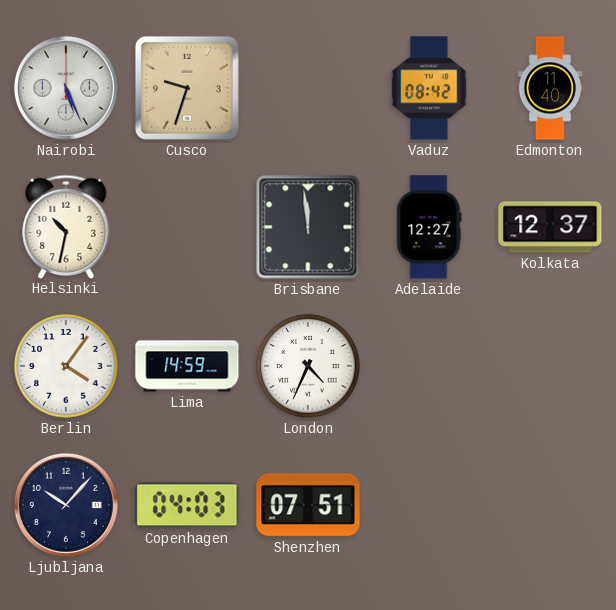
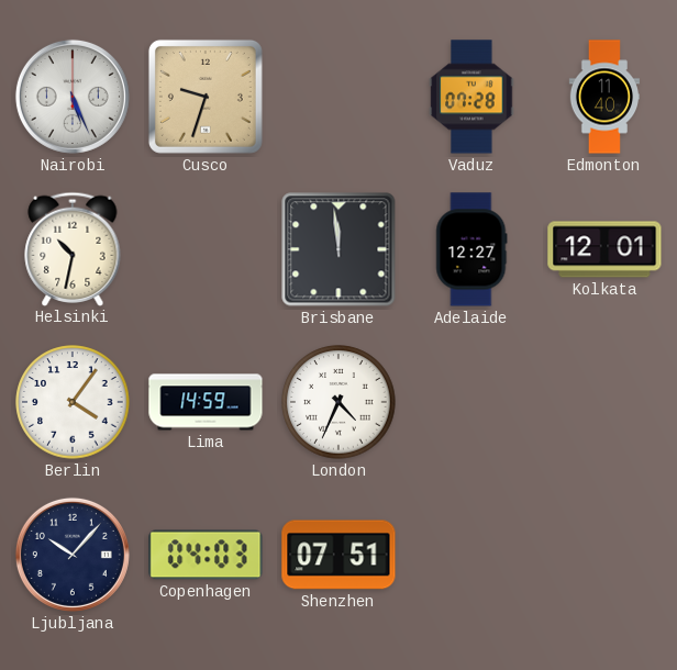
Vaduz: 08:42 -> 07:28 (471, 97)
Kolkata: 12:37 -> 12:01 (604, 249)
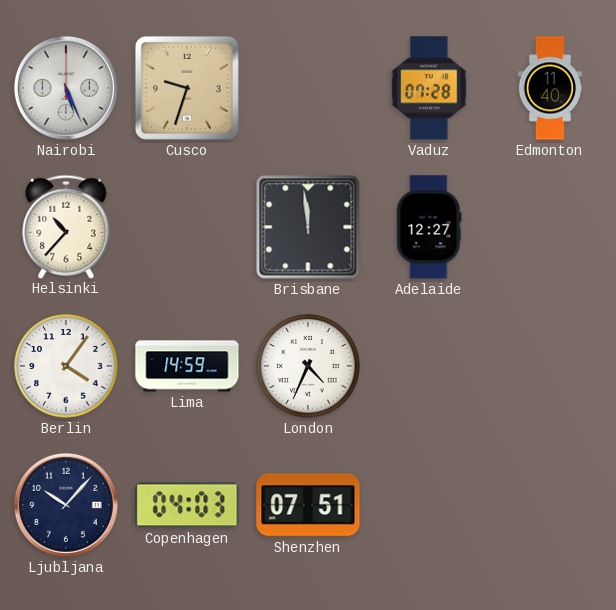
Helsinki: 10:32 -> 10:37 (66, 226)
Kolkata: 12:01 -> none (604, 249)
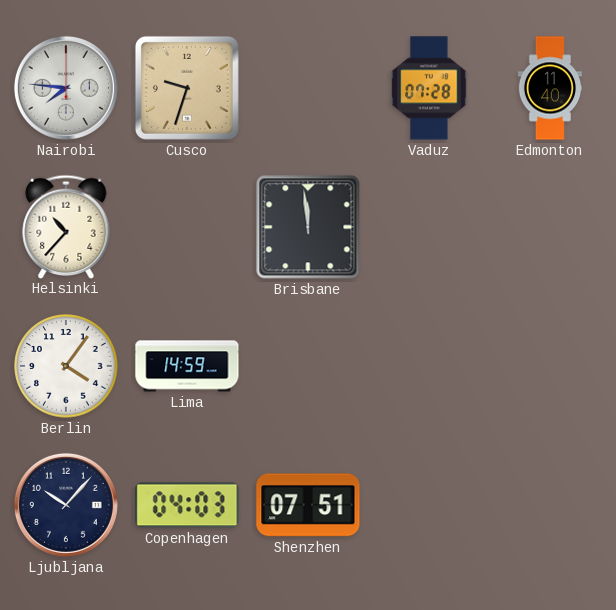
Nairobi: 5:26 -> 7:46 (66, 88)
Adelaide: 12:27 -> none (429, 227)
London: 4:34 -> none (308, 366)
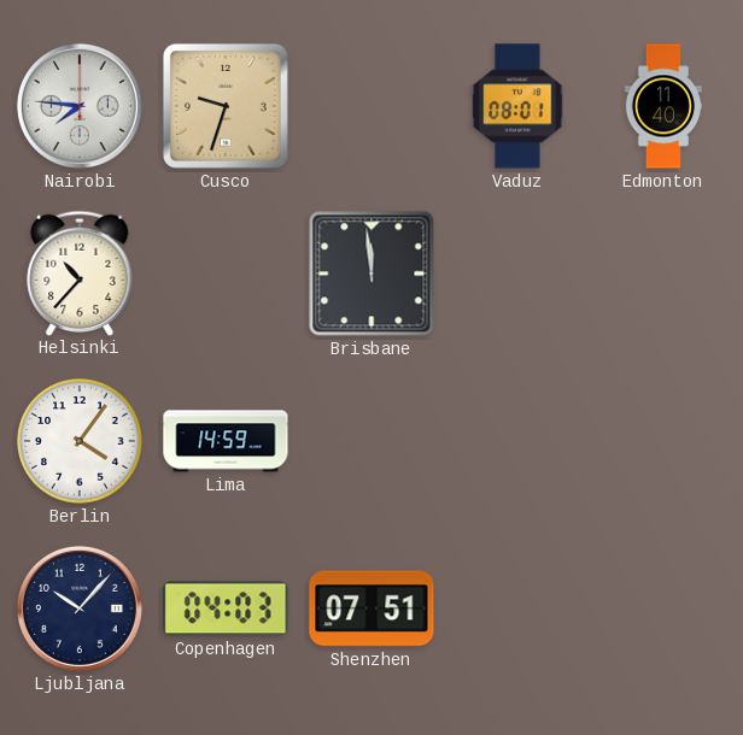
Vaduz: 07:28 -> 08:01 (517, 106)
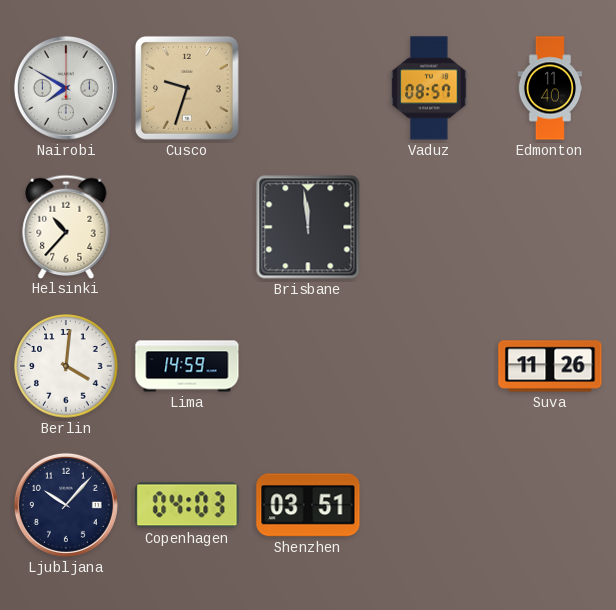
Nairobi: 7:46 -> 7:50 (66, 88)
Vaduz: 08:01 -> 08:57 (429, 88)
Berlin: 4:06 -> 4:01 (66, 366)
Suva: none -> 11:26 (550, 366)
Shenzhen: 07:51 -> 03:51 (308, 505)
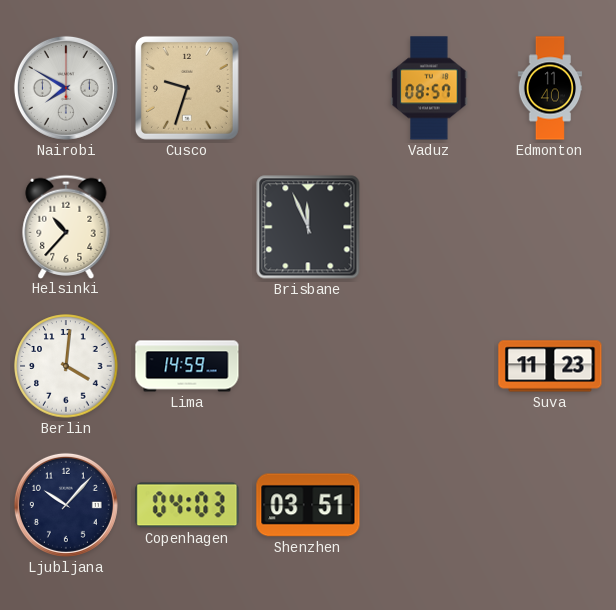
Brisbane: 11:59 -> 11:56 (308, 227)
Suva: 11:26 -> 11:23 (550, 366)
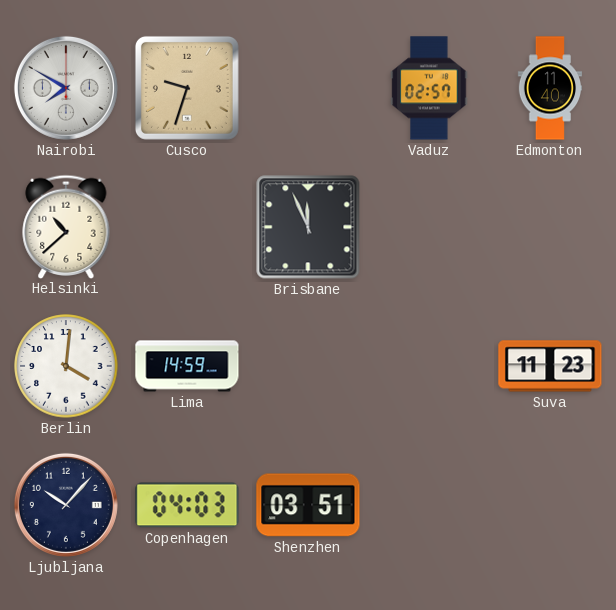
Vaduz: 08:57 -> 02:57 (429, 88)
Helsinki: 10:37 -> 10:38 (66, 226)
